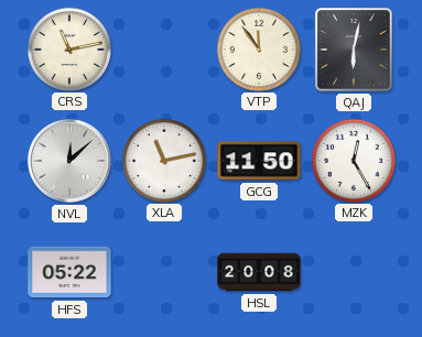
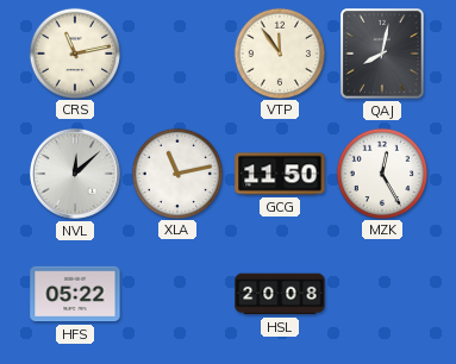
QAJ: 6:02 -> 8:02 (382, 54)
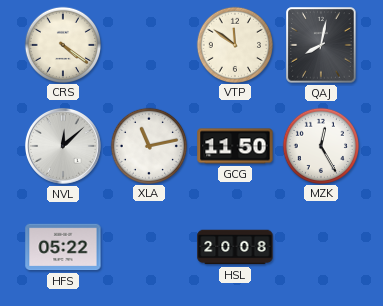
CRS: 11:13 -> 4:21 (62, 44)
VTP: 11:54 -> 11:51 (234, 44)
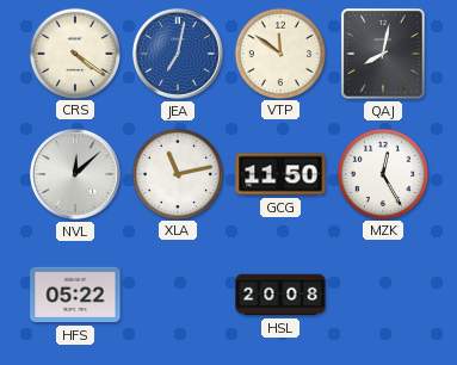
JEA: none -> 7:02 (179, 55)
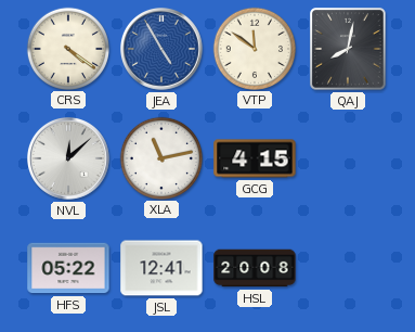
JEA: 7:02 -> 4:55 (163, 50)
GCG: 11:50 -> 4:15 (255, 158)
MZK: 12:25 -> none (382, 173)
JSL: none -> 12:41 (161, 268)
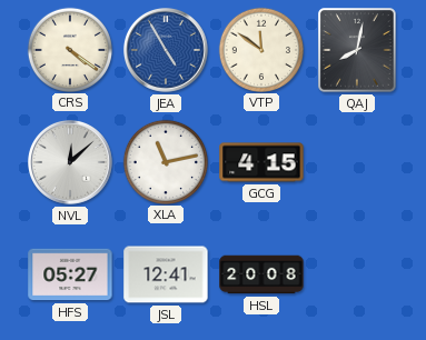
HFS: 05:22 -> 05:27 (70, 274)
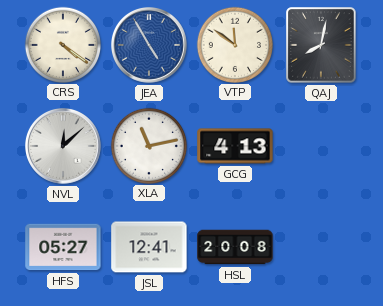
GCG: 4:15 -> 4:13 (235, 146)
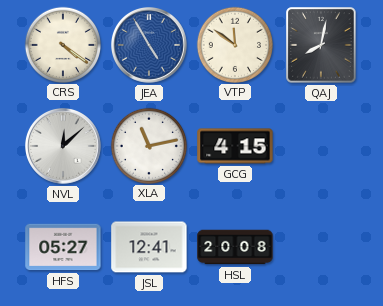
GCG: 4:13 -> 4:15 (235, 146)
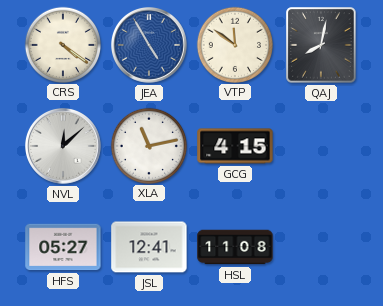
HSL: 20:08 -> 11:08 (235, 247)
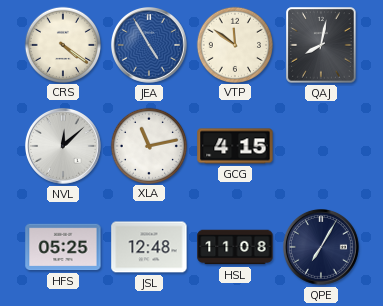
HFS: 05:27 -> 05:25 (63, 247)
JSL: 12:41 -> 12:48 (149, 247)
QPE: none -> 7:05 (322, 248)
